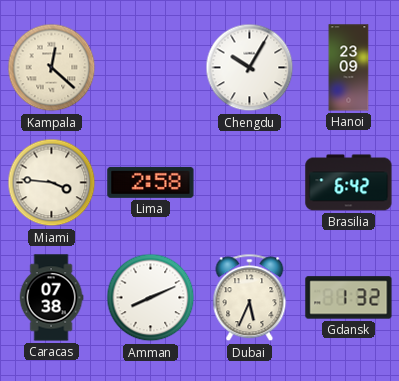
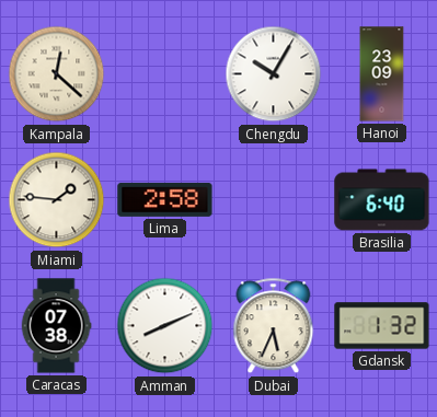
Miami: 3:46 -> 1:46 (57, 200)
Brasilia: 6:42 -> 6:40 (382, 200)
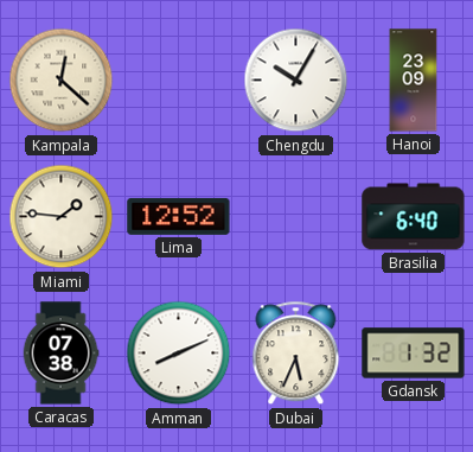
Lima: 2:58 -> 12:52 (179, 216)
